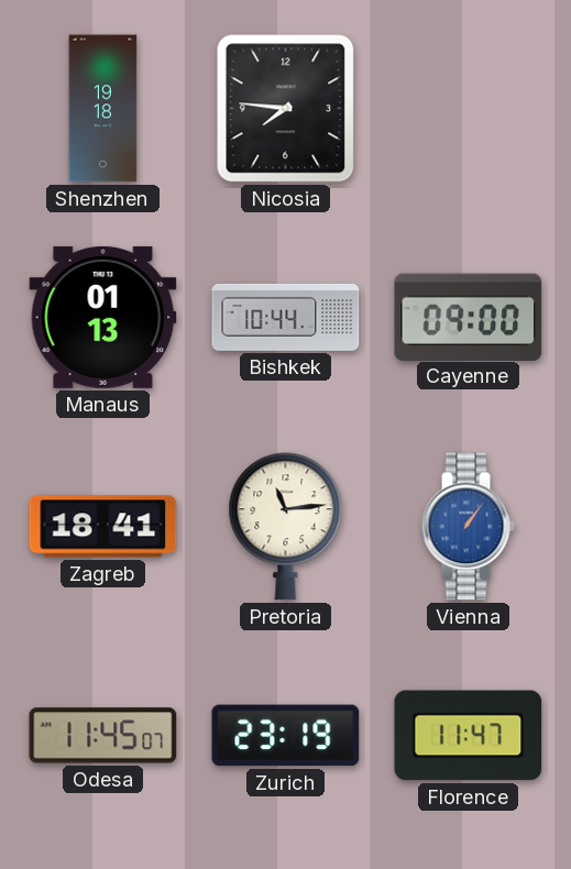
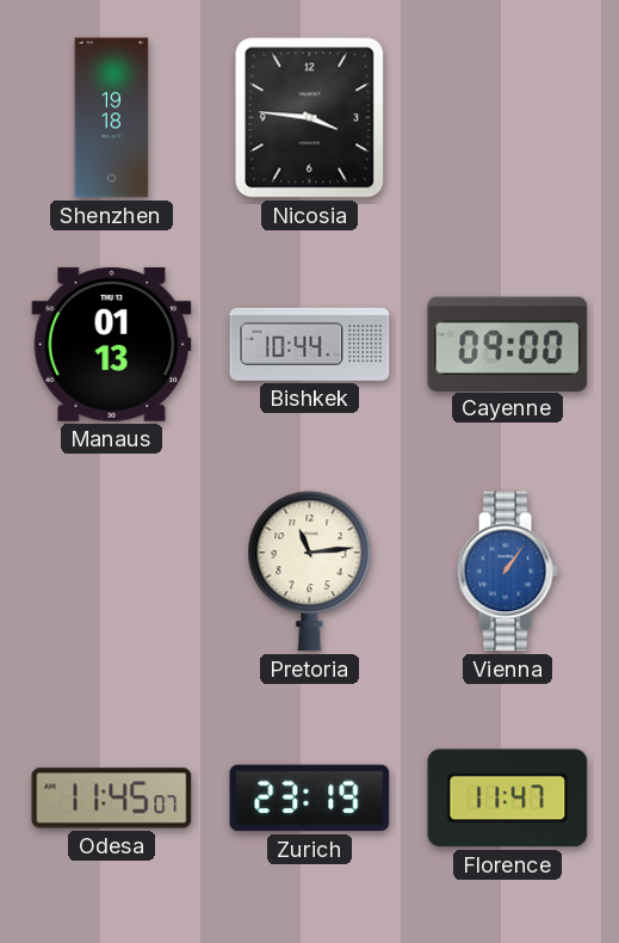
Nicosia: 7:46 -> 3:46 (310, 118)
Zagreb: 18:41 -> none (103, 527)
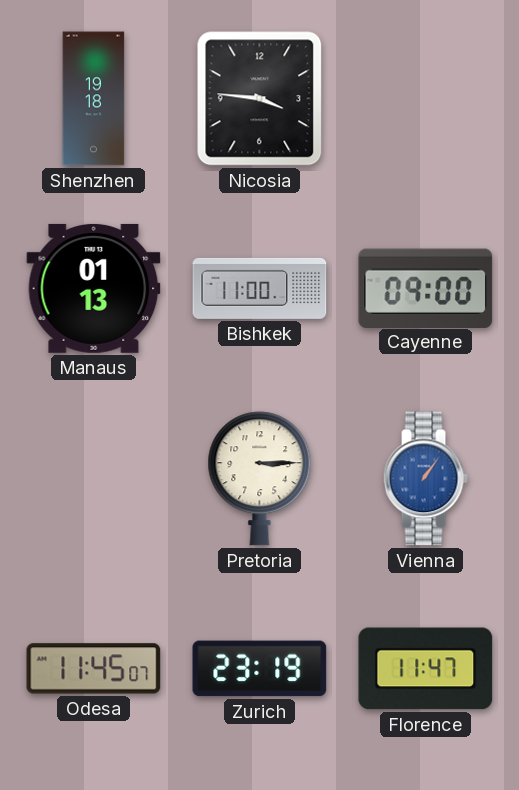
Bishkek: 10:44 -> 11:00 (260, 288)
Pretoria: 11:14 -> 3:15 (260, 479)
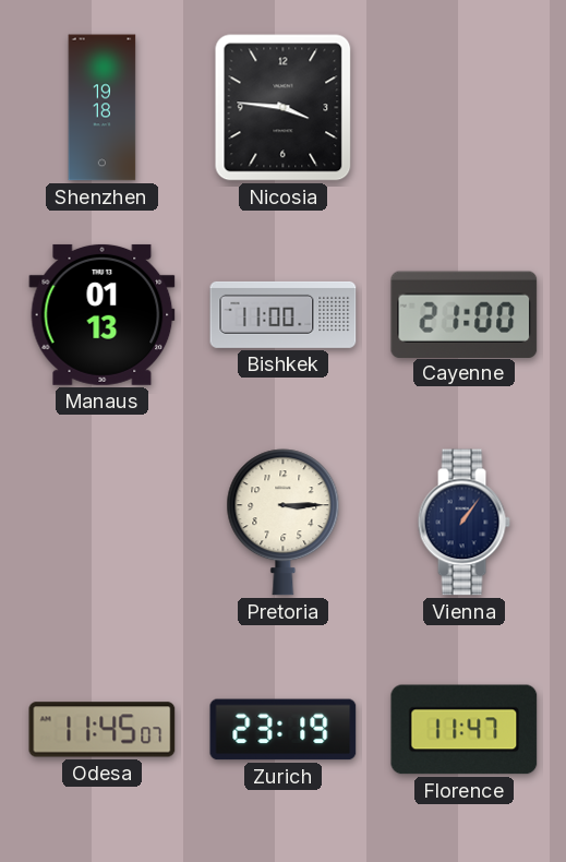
Cayenne: 09:00 -> 21:00 (465, 314)
Vienna dial: blue -> navy (463, 523)
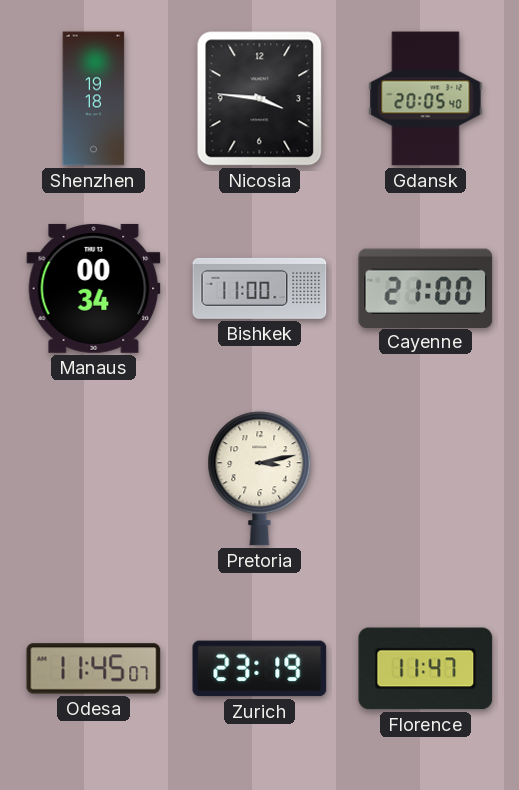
Gdansk: none -> 20:05 (426, 99)
Manaus: 01:13 -> 00:34 (94, 288)
Pretoria: 3:15 -> 3:13 (260, 479)
Vienna: 1:06 -> none (463, 523)
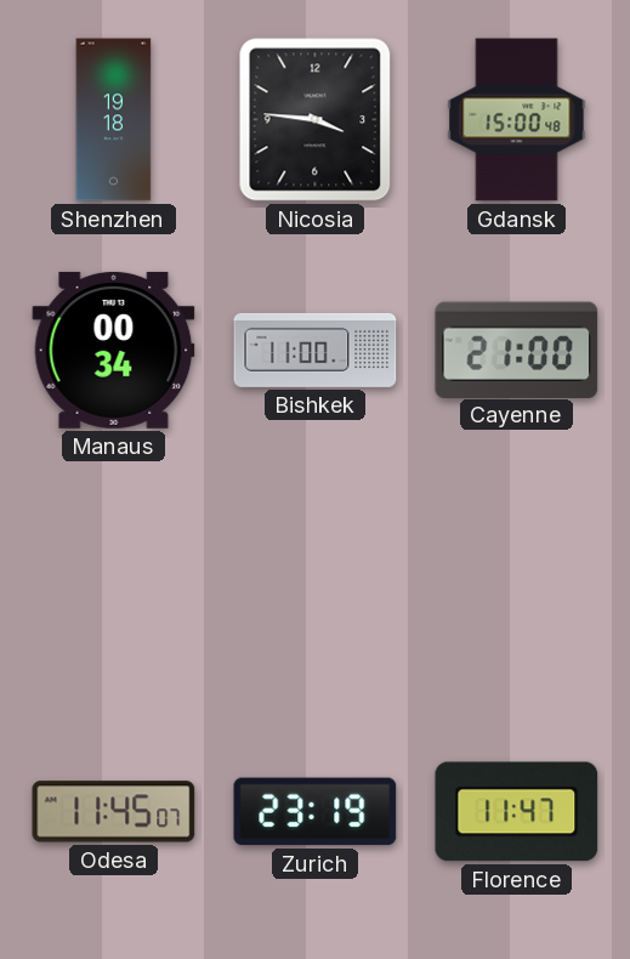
Gdansk: 20:05 -> 15:00 (517, 120)
Pretoria: 3:13 -> none (260, 479)
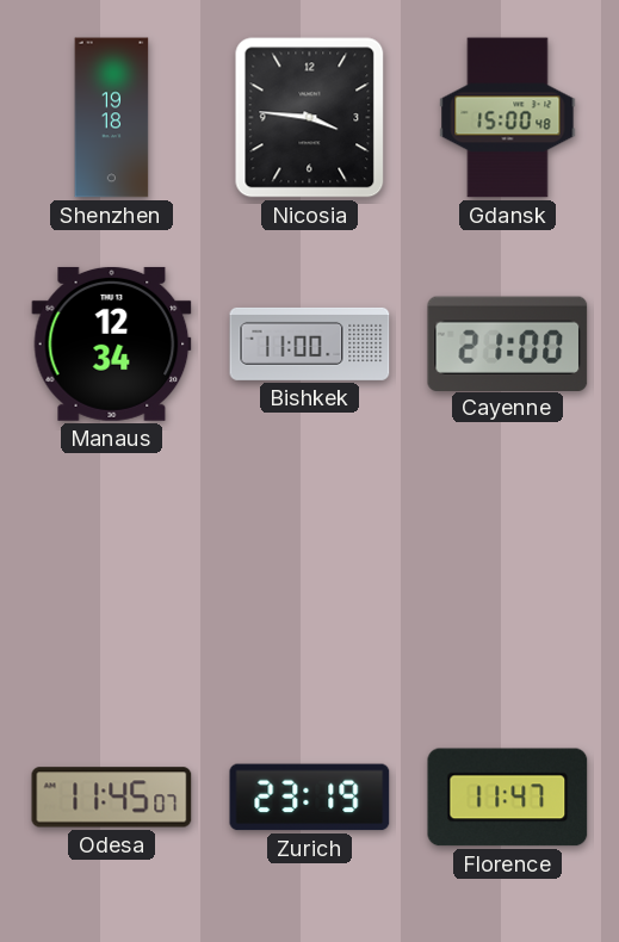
Manaus: 00:34 -> 12:34 (112, 343)
